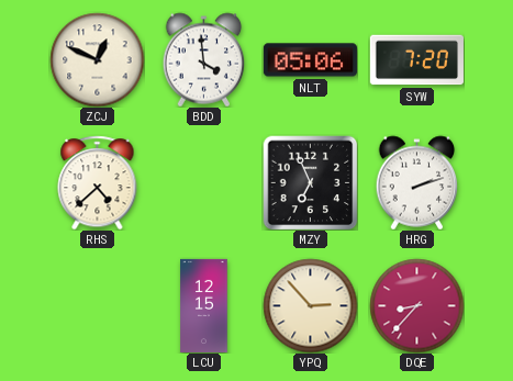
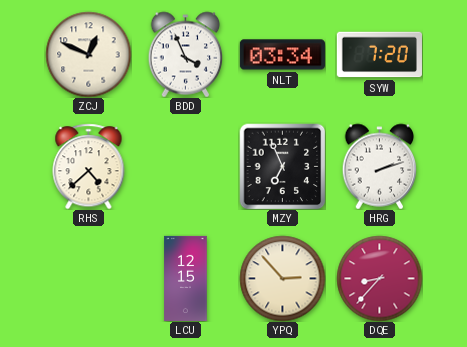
BDD: 3:59 -> 3:56 (186, 54)
NLT: 05:06 -> 03:34 (282, 55)
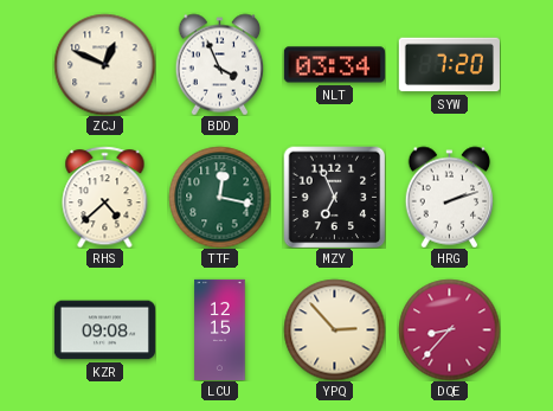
TTF: none -> 12:17 (219, 197)
KZR: none -> 09:08 (104, 330)
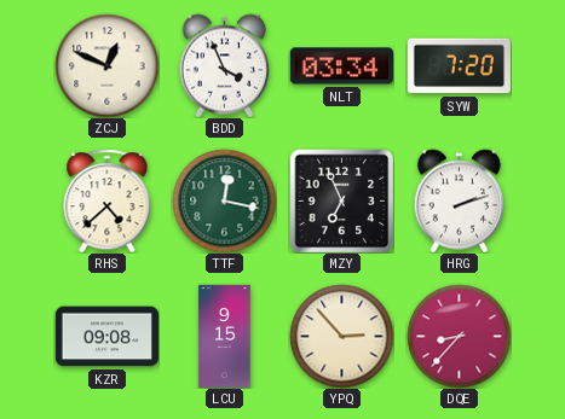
LCU: 12:15 -> 9:15 (225, 336)
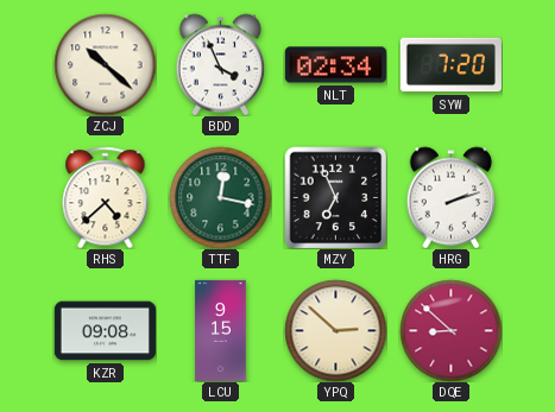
ZCJ: 12:49 -> 10:22 (105, 64)
NLT: 03:34 -> 02:34 (335, 65)
YPQ: 2:53 -> 2:52 (335, 330)
DQE: 8:37 -> 8:52 (450, 330)
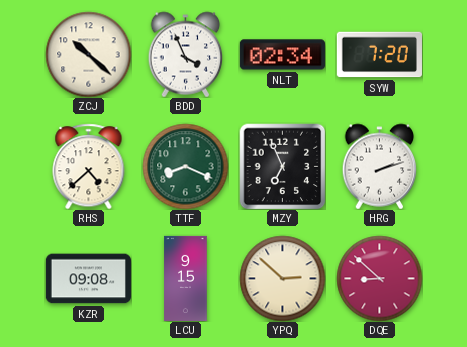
TTF: 12:17 -> 8:19 (185, 166)
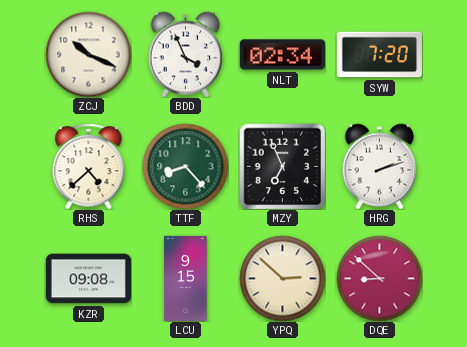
ZCJ: 10:22 -> 10:19 (88, 54)
TTF: 8:19 -> 8:23 (185, 166)
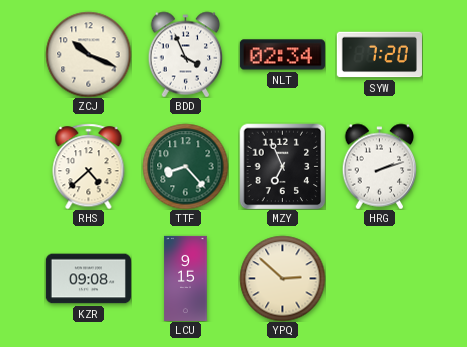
DQE: 8:52 -> none (379, 278)
